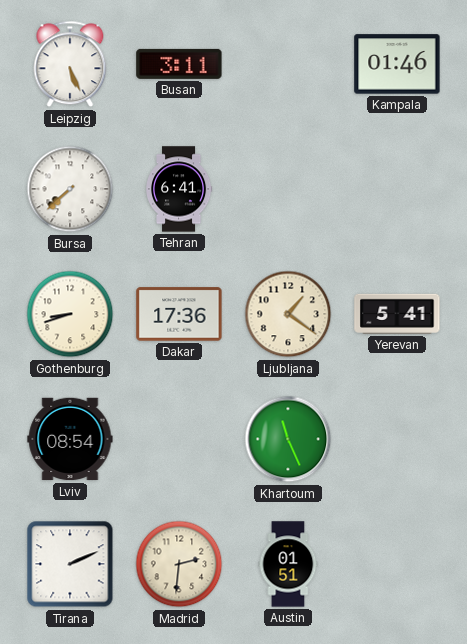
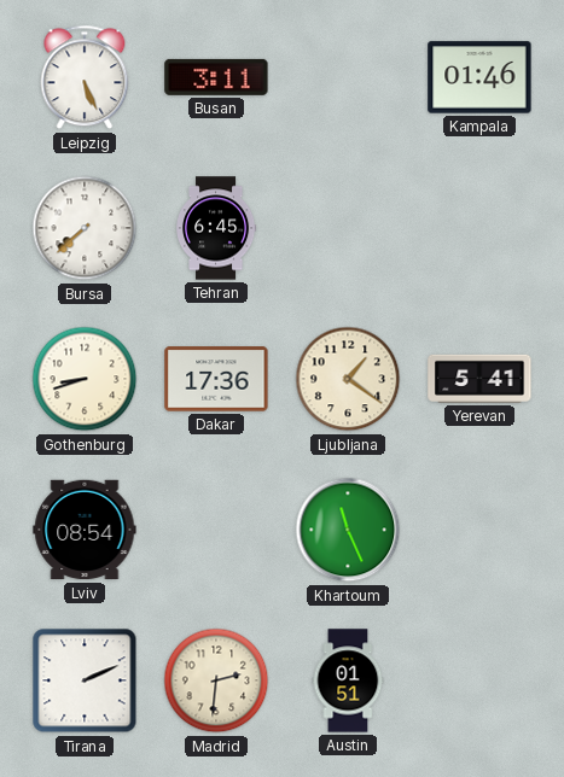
Tehran: 6:41 -> 6:45 (216, 228)
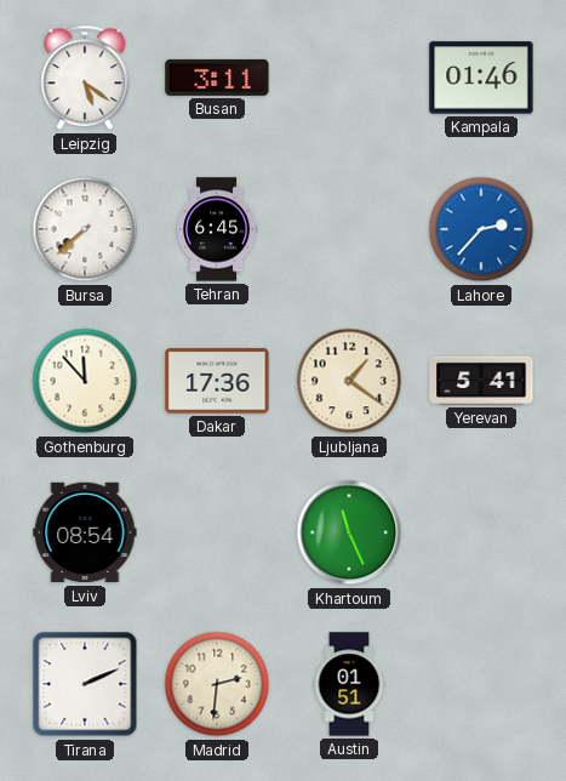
Leipzig: 5:26 -> 5:21 (85, 78)
Lahore: none -> 2:37 (481, 229)
Gothenburg: 8:42 -> 11:53 (85, 381)
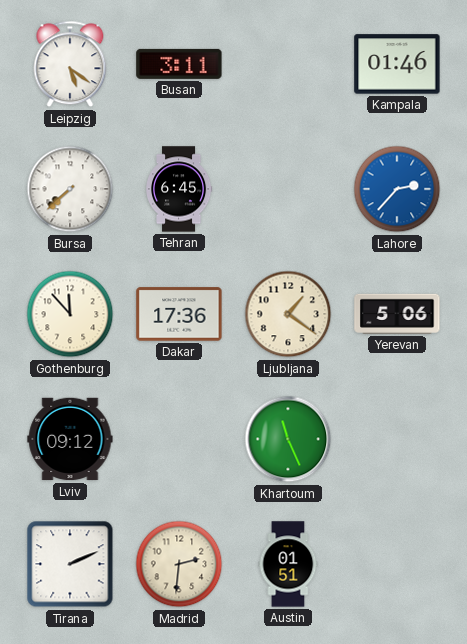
Yerevan: 5:41 -> 5:06 (397, 314)
Lviv: 08:54 -> 09:12 (70, 439)
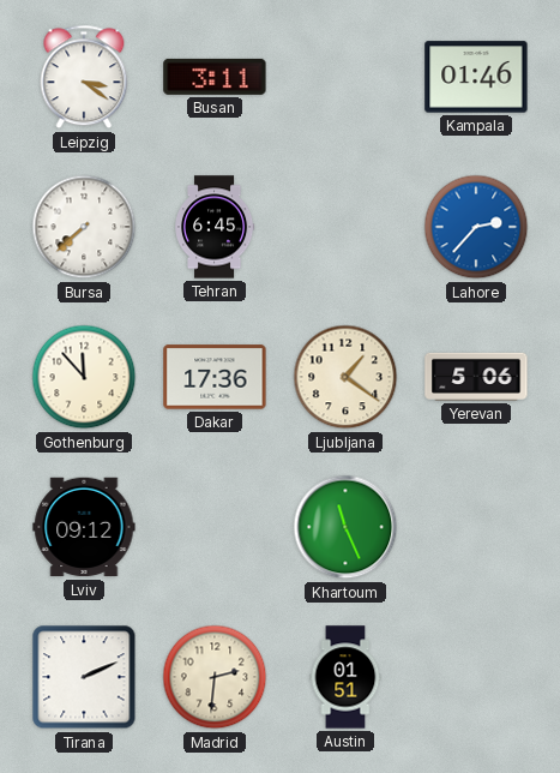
Leipzig: 5:21 -> 3:21 (84, 77)
